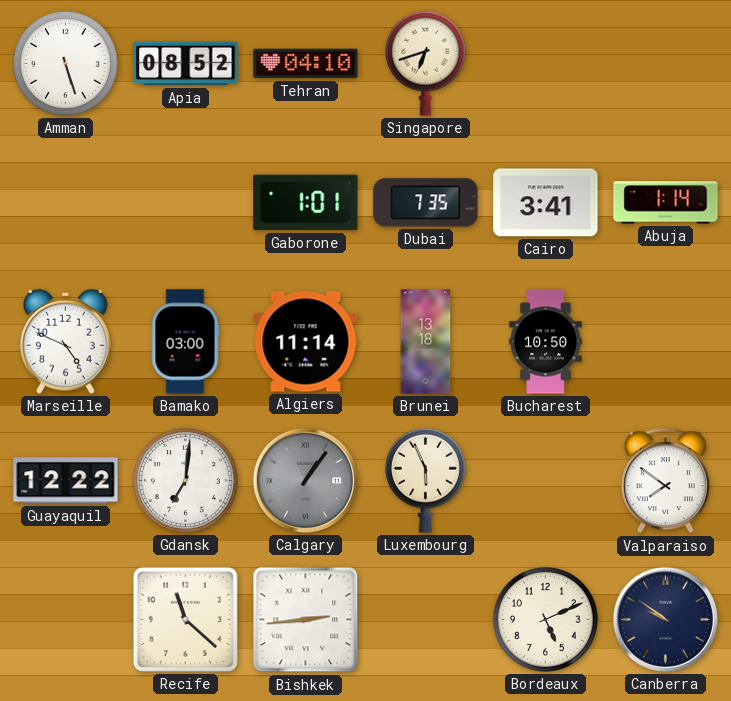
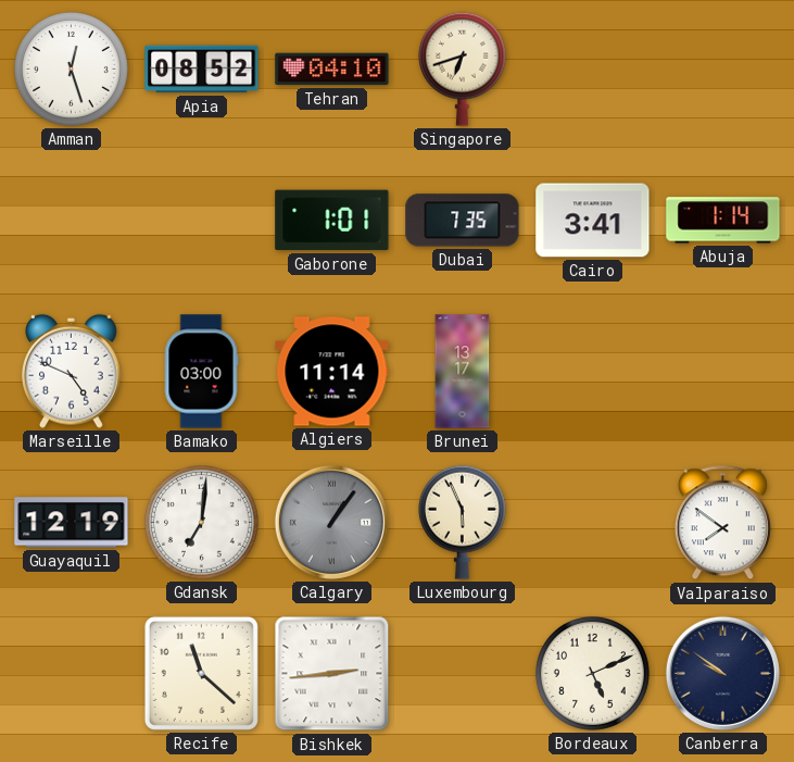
Amman: 5:27 -> 12:27 (72, 70)
Brunei: 13:18 -> 13:17 (463, 372)
Bucharest: 10:50 -> none (546, 342)
Guayaquil: 12:22 -> 12:19 (72, 523)
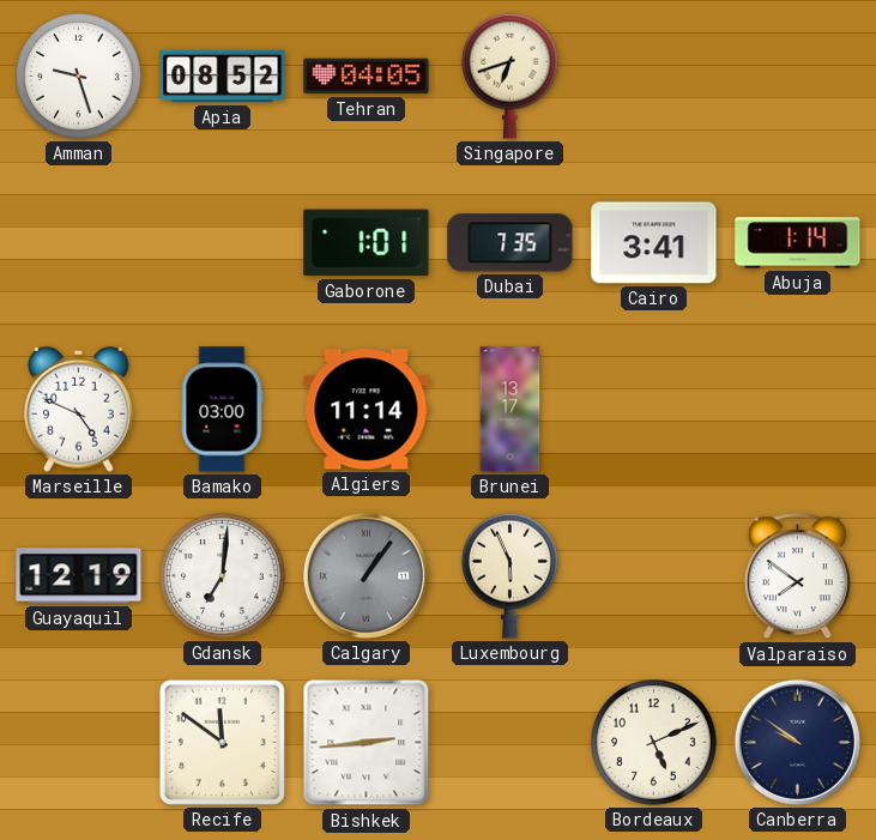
Amman: 12:27 -> 9:27 (79, 77)
Tehran: 04:10 -> 04:05 (367, 77)
Recife: 11:22 -> 11:51 (222, 742)
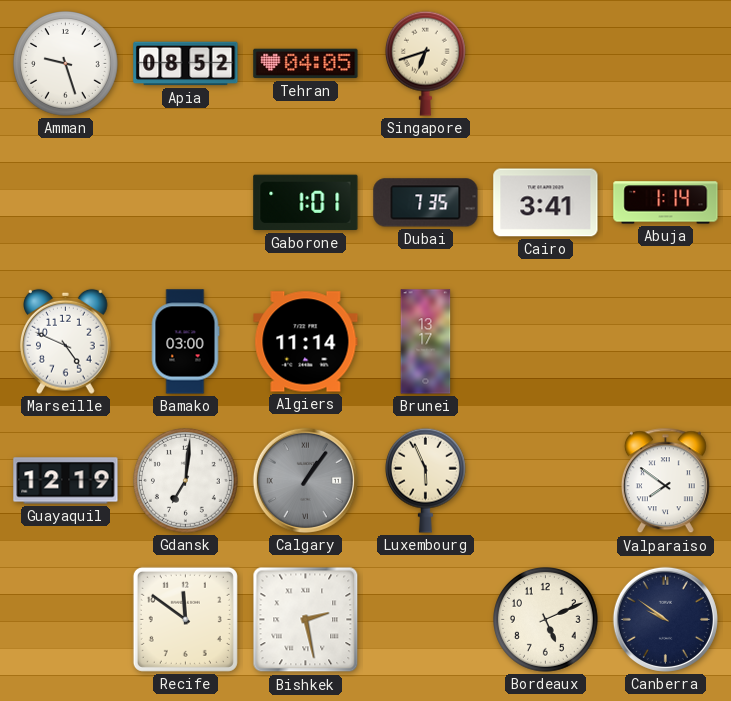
Bishkek: 2:44 -> 2:28 (306, 620)
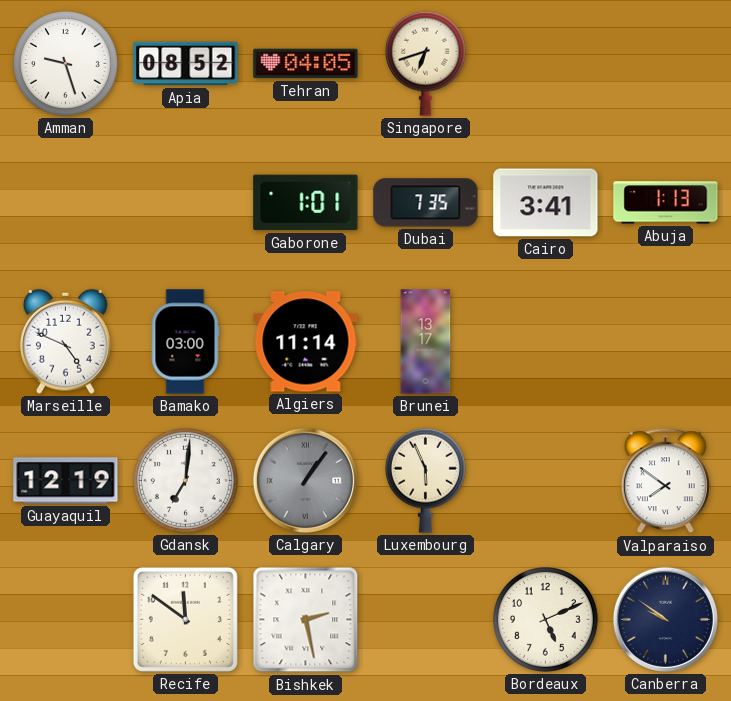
Abuja: 1:14 -> 1:13 (666, 203)
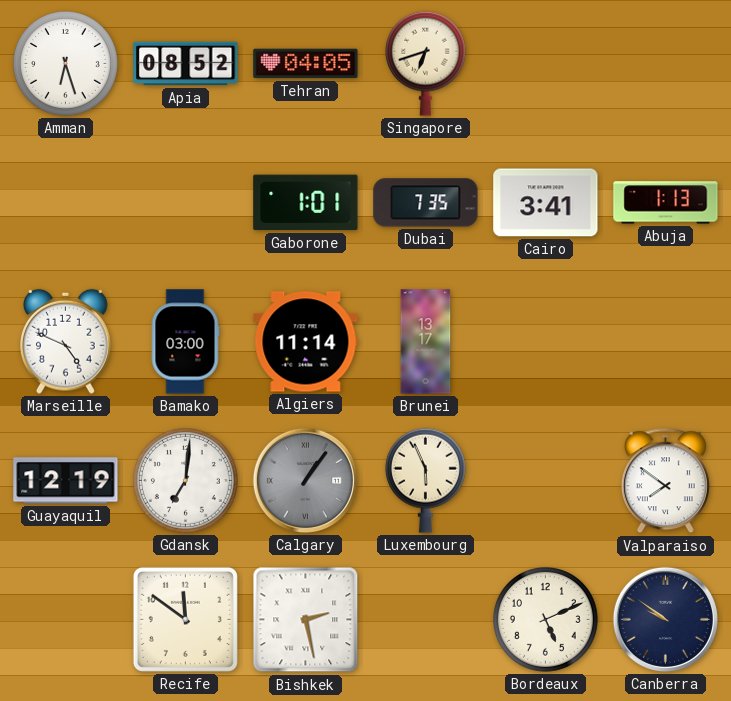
Amman: 9:27 -> 6:27 (66, 64)
